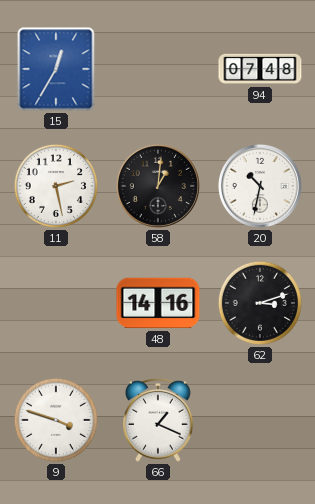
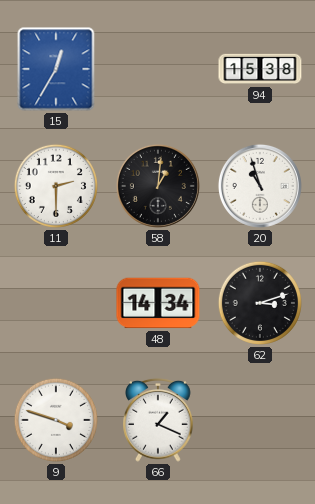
94: 07:48 -> 15:38 (260, 69)
11: 2:28 -> 2:30 (56, 186)
20: 10:32 -> 10:57 (260, 186)
48: 14:16 -> 14:34 (158, 303)
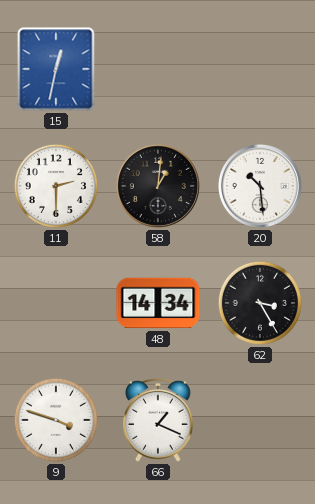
15: 12:35 -> 12:32 (56, 69)
94: 15:38 -> none (260, 69)
20: 10:57 -> 10:29 (260, 186)
62: 3:12 -> 3:25 (260, 303)
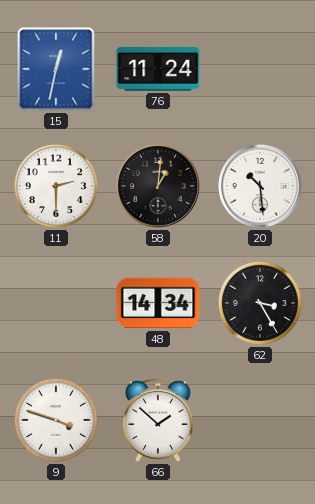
76: none -> 11:24 (158, 69)
66: 1:19 -> 1:52 (158, 420)
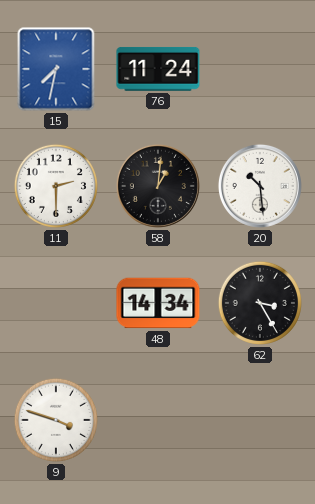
15: 12:32 -> 7:32 (56, 69)
66: 1:52 -> none (158, 420)
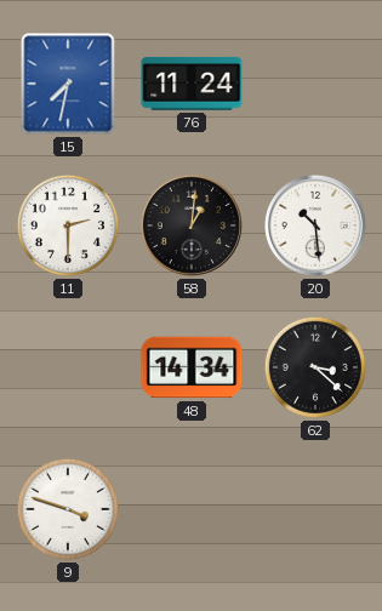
62: 3:25 -> 3:22 (315, 367)
